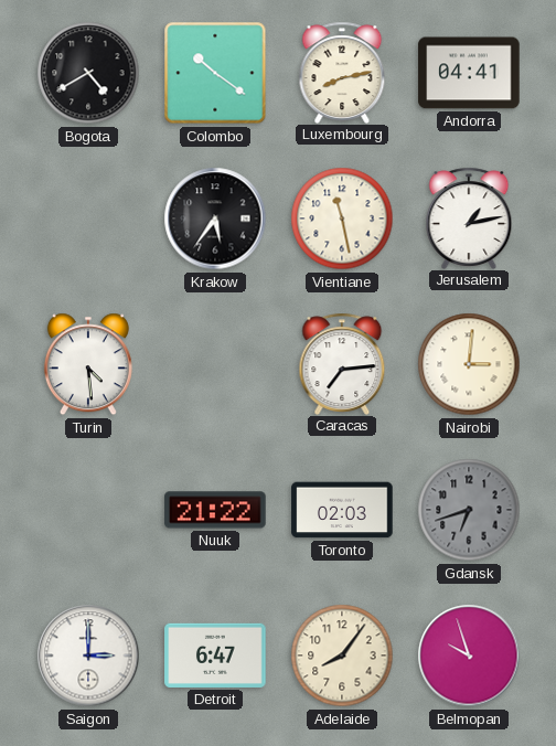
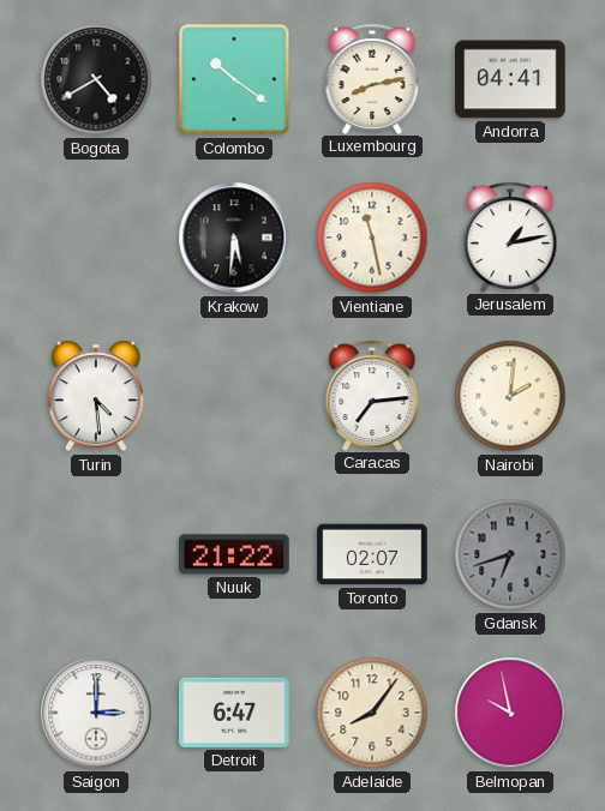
Krakow: 5:36 -> 5:31 (234, 238)
Nairobi: 3:01 -> 2:01 (510, 396)
Toronto: 02:03 -> 02:07 (372, 554)
Belmopan: 9:57 -> 9:58 (510, 713)
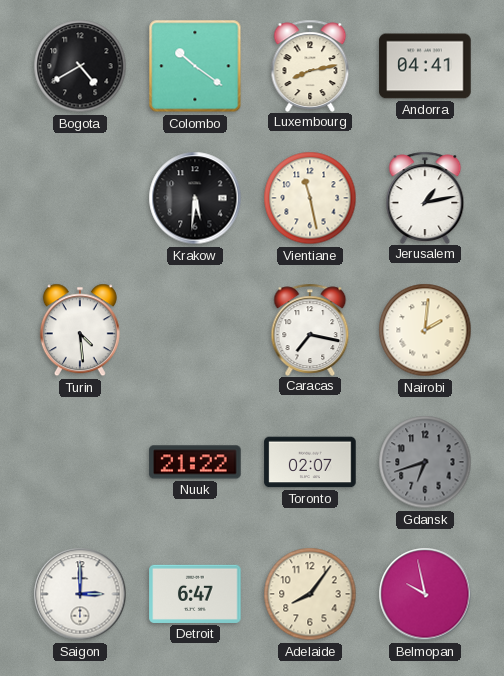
Caracas: 7:14 -> 7:17 (310, 329)
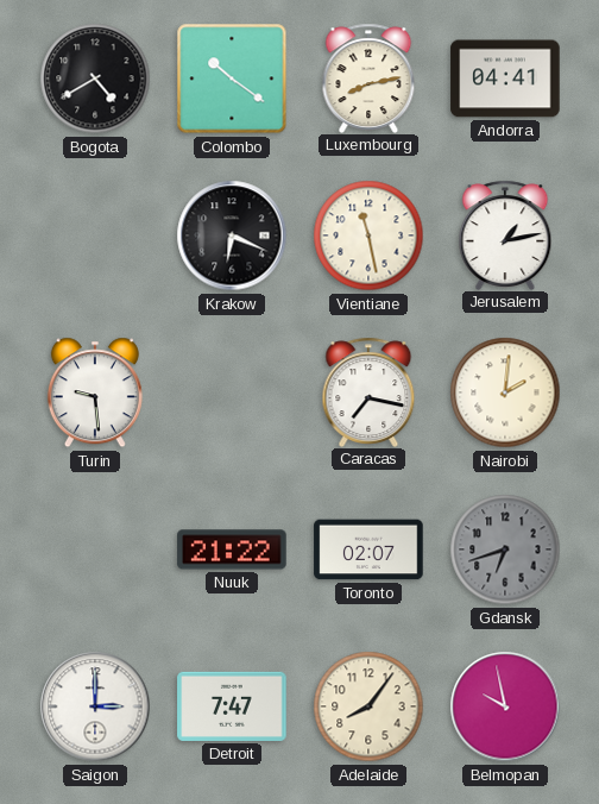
Krakow: 5:31 -> 6:19 (232, 235)
Turin: 4:29 -> 9:29 (95, 392)
Detroit: 6:47 -> 7:47 (232, 706)
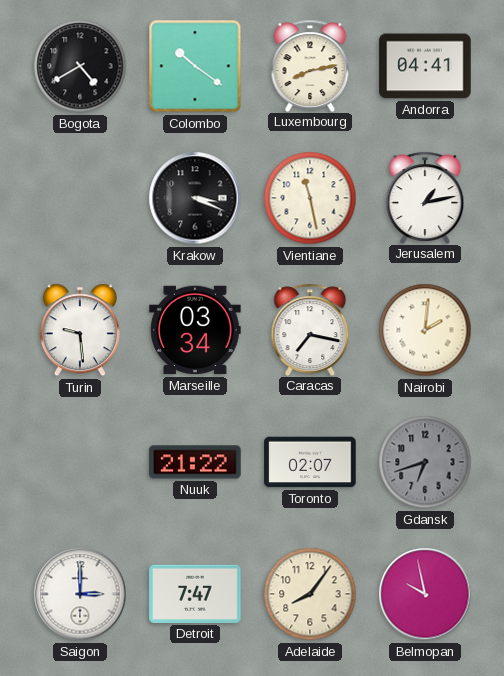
Krakow: 6:19 -> 3:19 (195, 198)
Marseille: none -> 03:34 (195, 330)
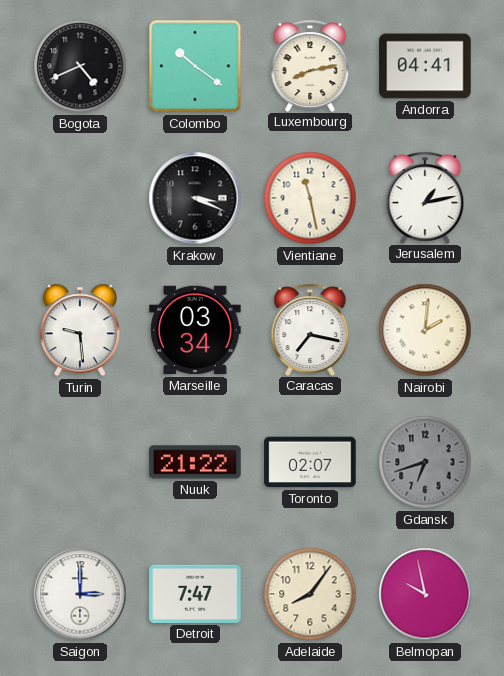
Bogota: 4:40 -> 4:41 (80, 66)
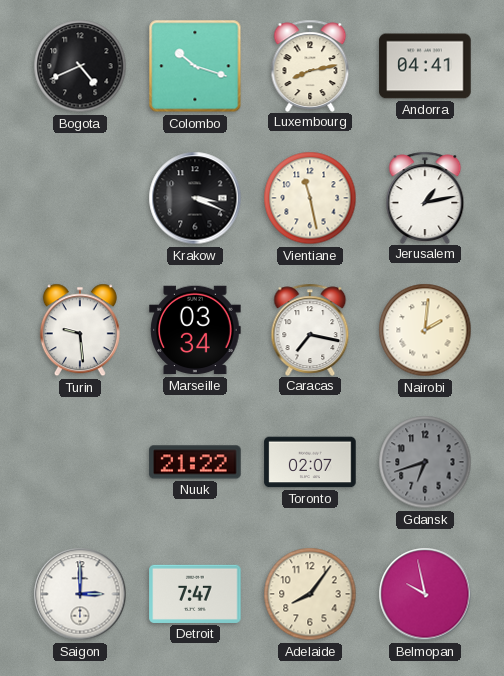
Colombo: 10:21 -> 10:18 (195, 66)
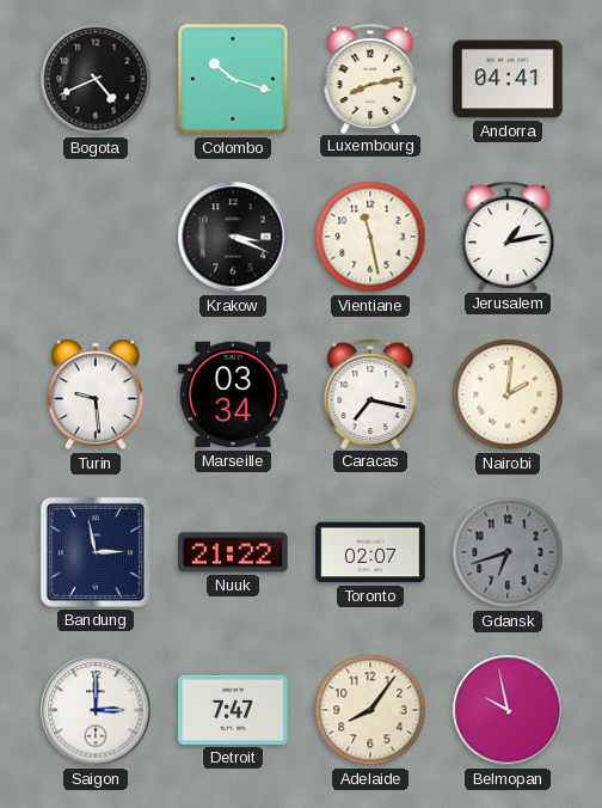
Bandung: none -> 2:58 (96, 552)
